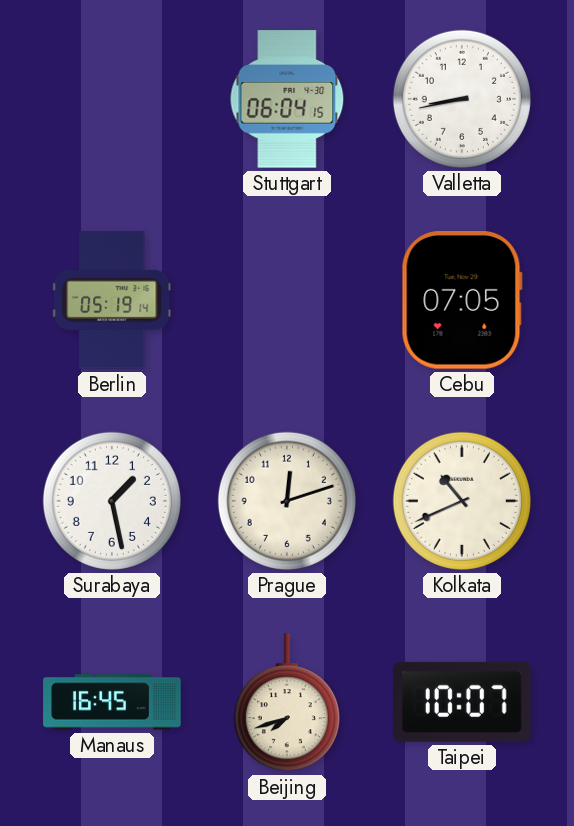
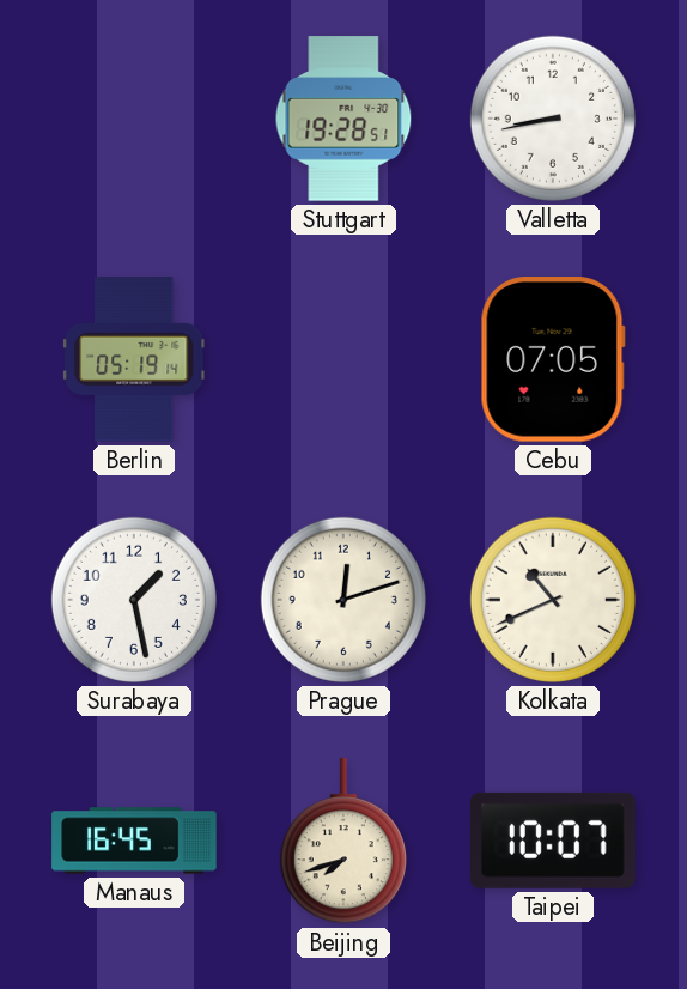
Stuttgart: 06:04 -> 19:28 (343, 119)
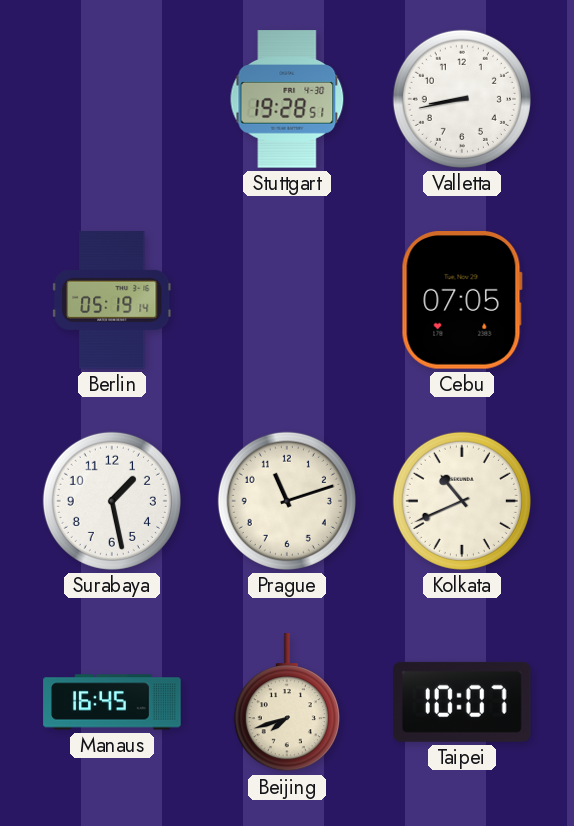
Prague: 12:12 -> 11:12 (287, 501)
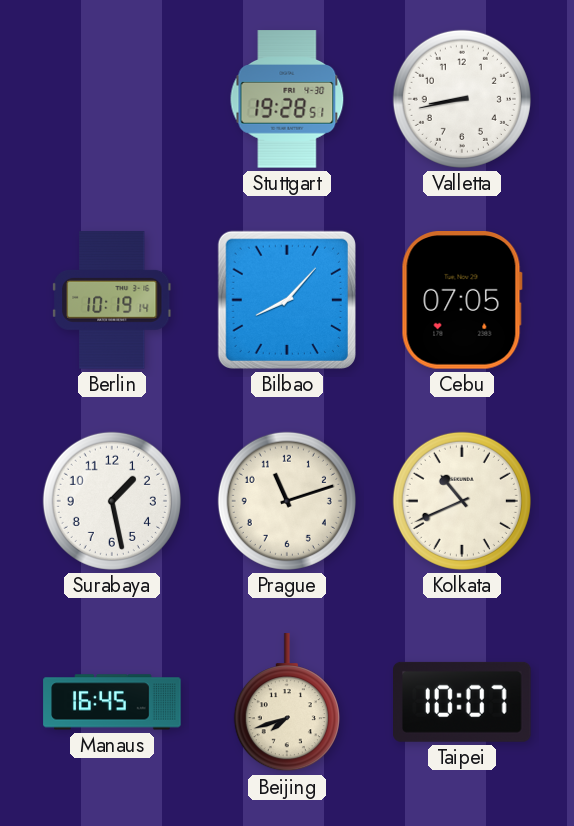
Berlin: 05:19 -> 10:19 (112, 300)
Bilbao: none -> 8:07 (287, 300)
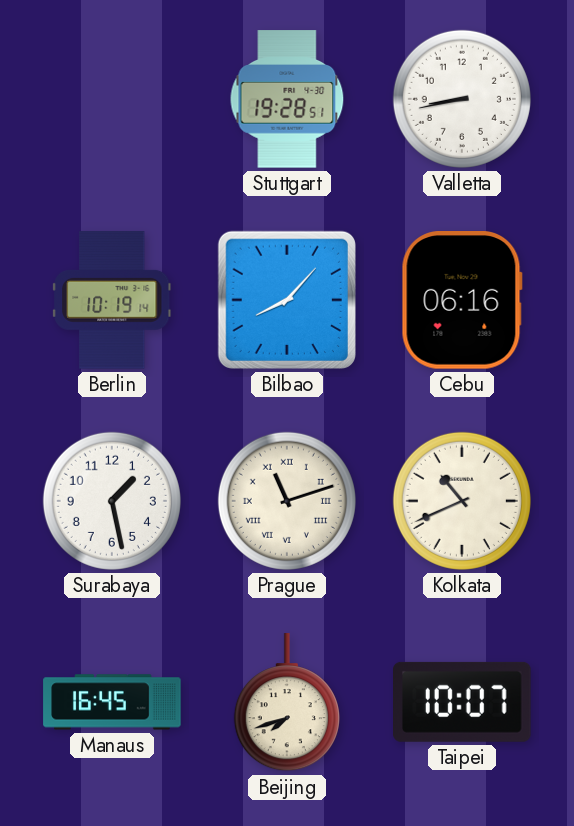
Cebu: 07:05 -> 06:16 (462, 300)
Prague numerals: Arabic -> Roman (287, 501)
